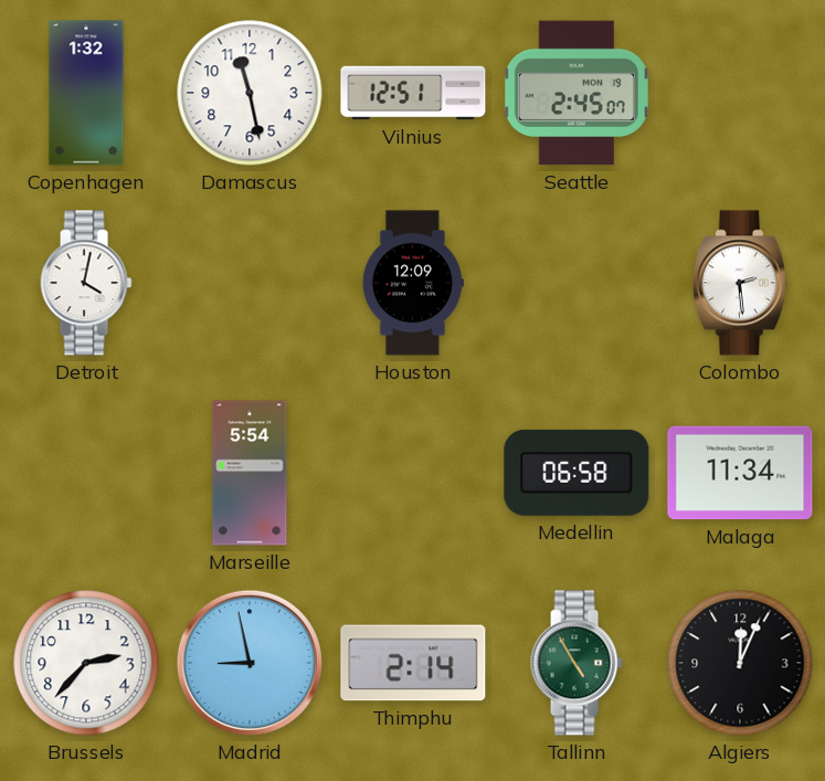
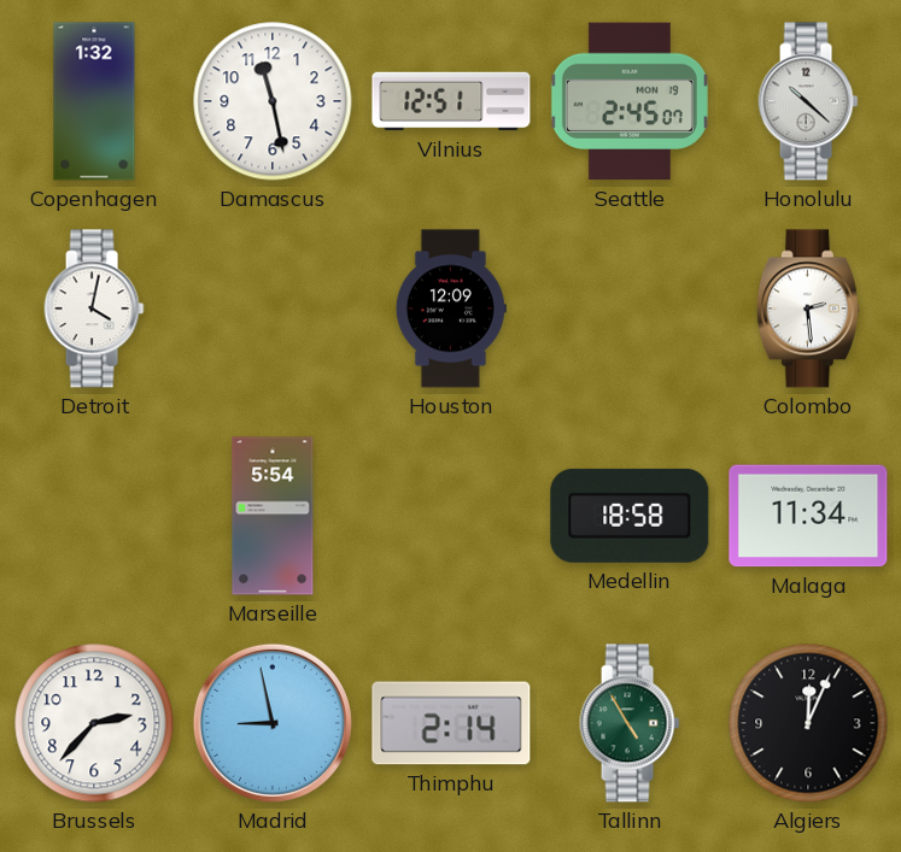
Honolulu: none -> 10:22 (808, 101)
Medellin: 06:58 -> 18:58 (630, 516)
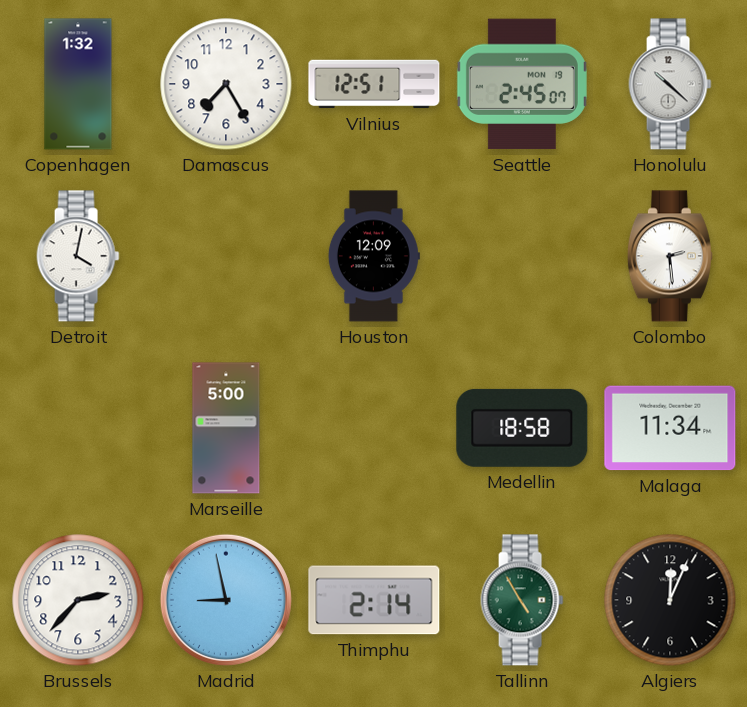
Damascus: 11:28 -> 7:25 (226, 84)
Marseille: 5:54 -> 5:00 (226, 428)
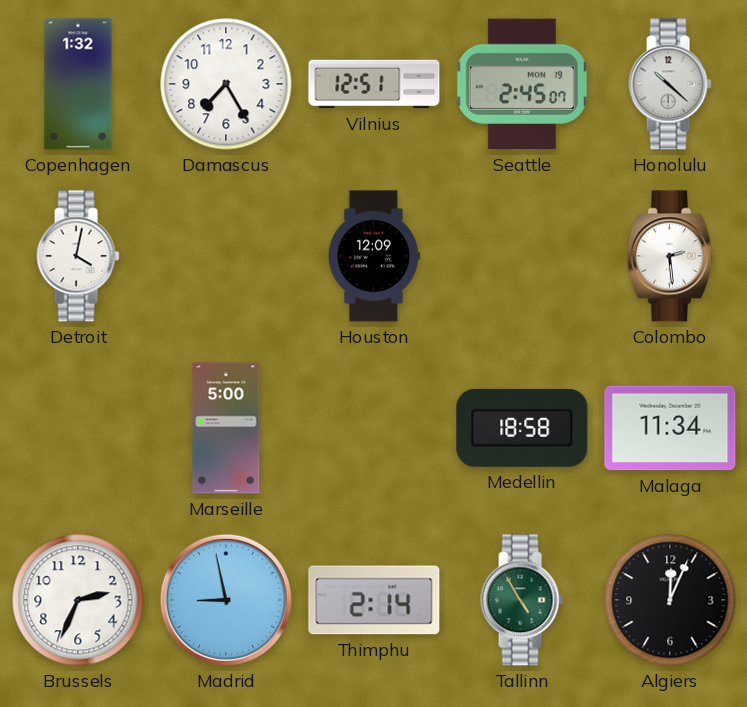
Brussels: 2:37 -> 2:34 (78, 600)
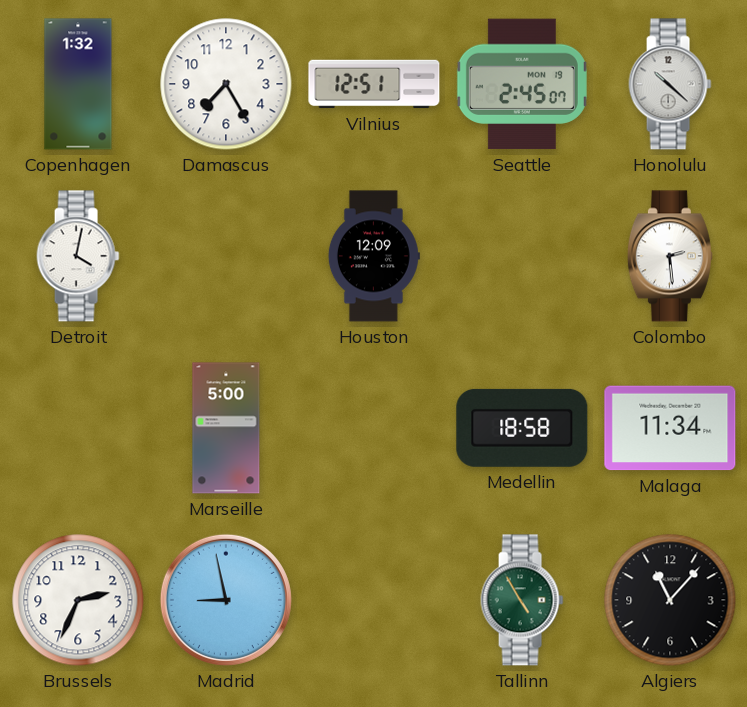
Thimphu: 2:14 -> none (374, 600)
Algiers: 12:04 -> 11:07 (670, 600)
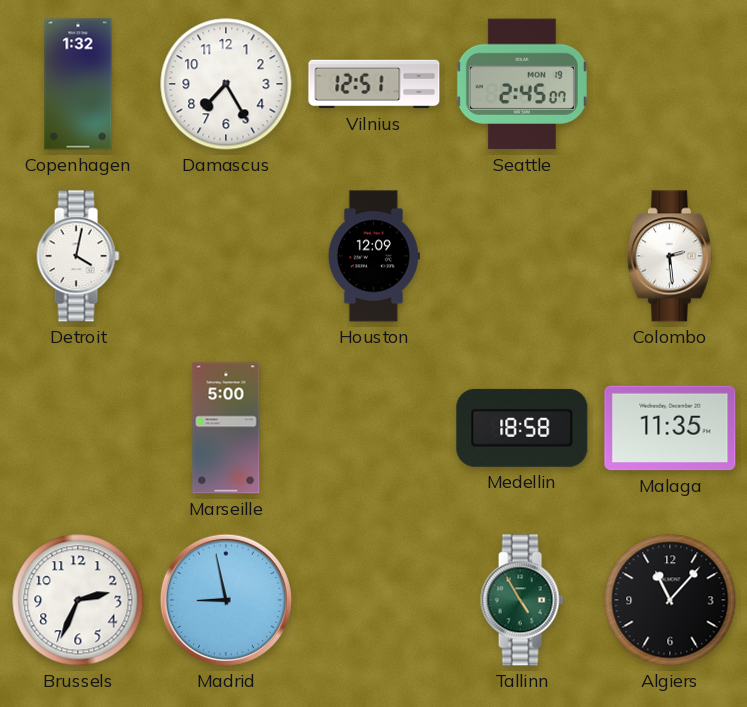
Honolulu: 10:22 -> none (670, 84)
Malaga: 11:34 -> 11:35 (670, 428)
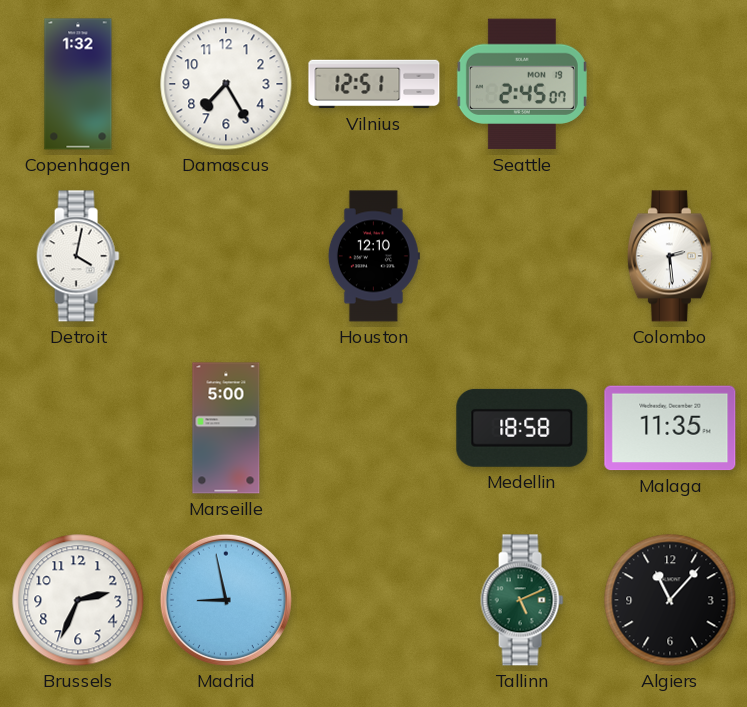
Houston: 12:09 -> 12:10 (374, 256)
Tallinn: 4:55 -> 5:11 (522, 600)
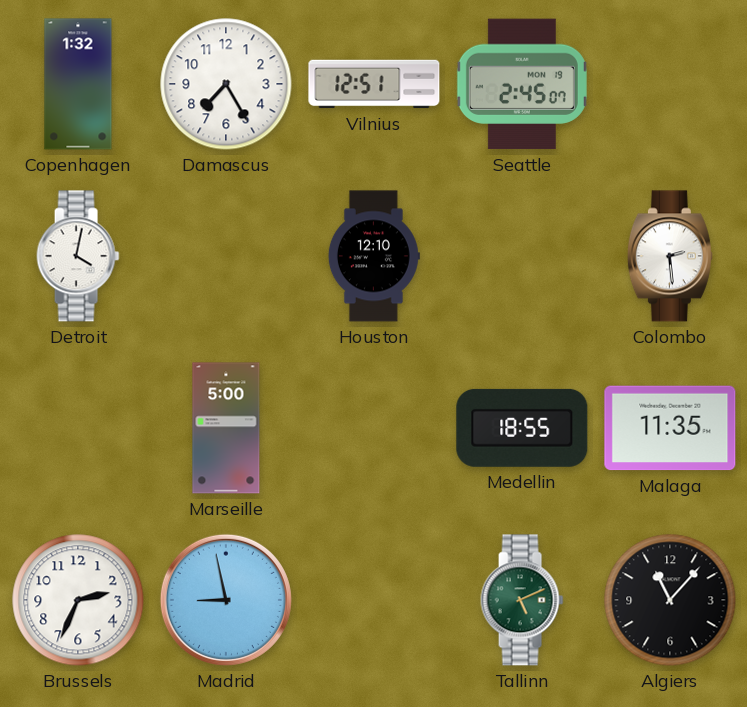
Medellin: 18:58 -> 18:55 (522, 428)
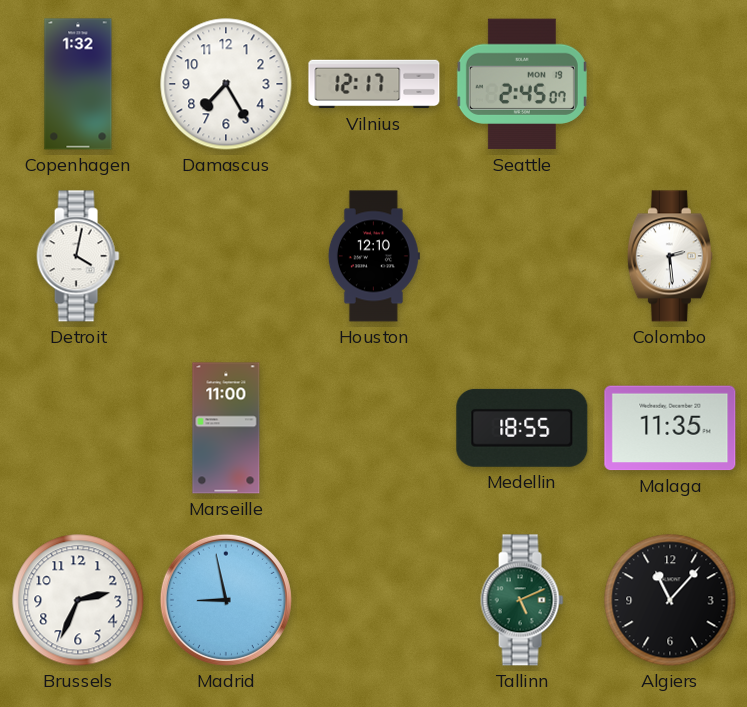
Vilnius: 12:51 -> 12:17 (374, 84)
Marseille: 5:00 -> 11:00 (226, 428)
